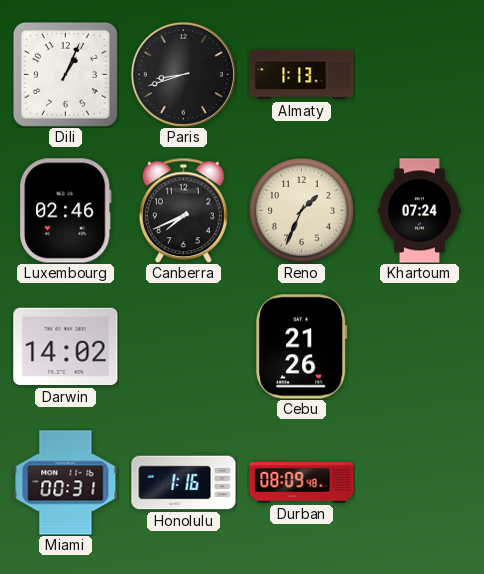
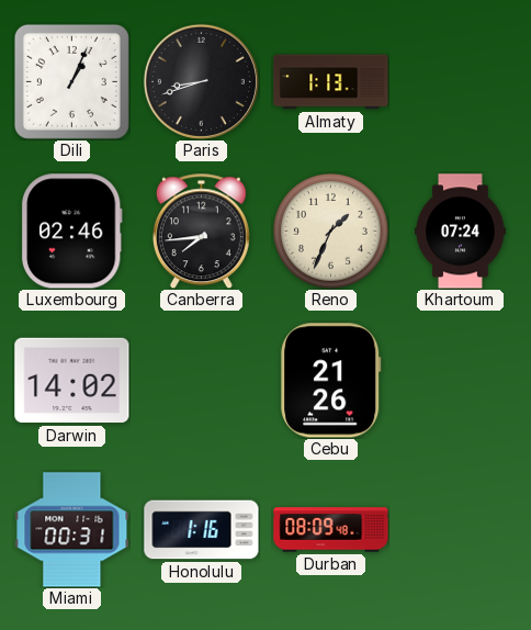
Canberra: 7:41 -> 7:44 (201, 230)
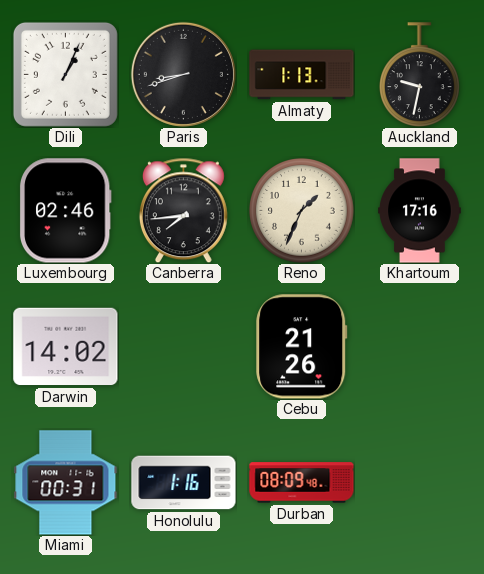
Auckland: none -> 9:32 (420, 74)
Khartoum: 07:24 -> 17:16 (420, 211)
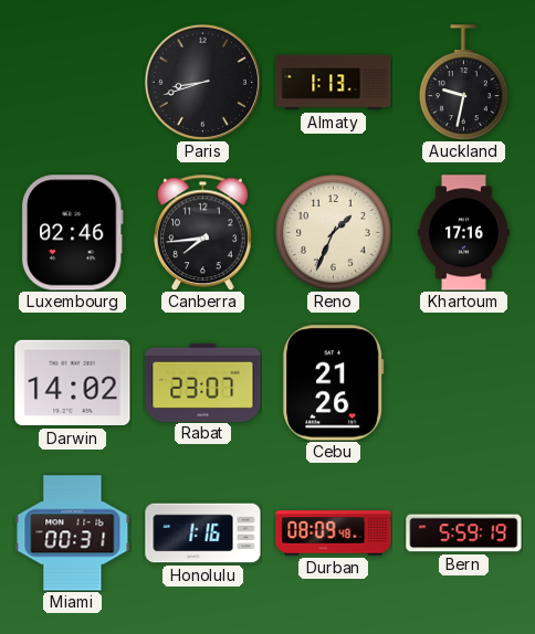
Dili: 1:04 -> none (65, 74)
Rabat: none -> 23:07 (203, 382)
Bern: none -> 5:59 (464, 533)
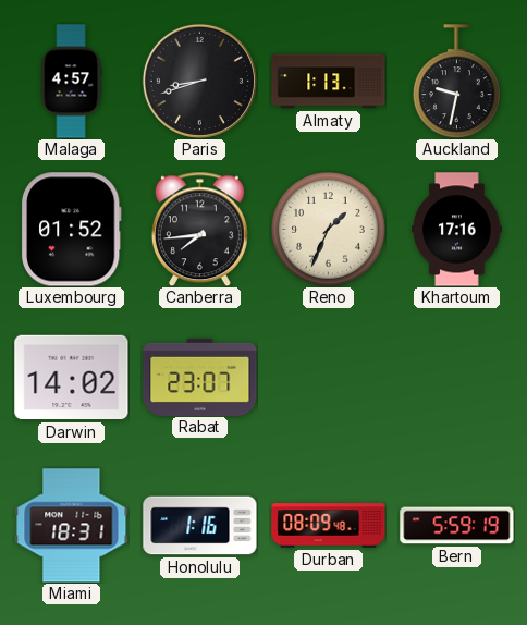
Malaga: none -> 4:57 (71, 82)
Luxembourg: 02:46 -> 01:52 (71, 230)
Cebu: 21:26 -> none (334, 383)
Miami: 00:31 -> 18:31 (72, 526)
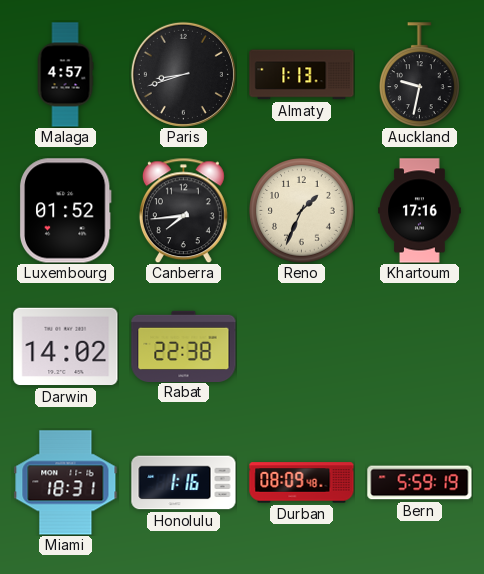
Rabat: 23:07 -> 22:38 (184, 346)
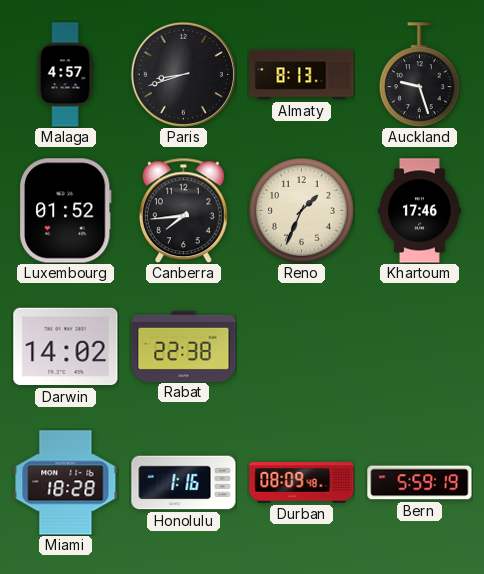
Almaty: 1:13 -> 8:13 (302, 75)
Auckland: 9:32 -> 9:27 (420, 74)
Khartoum: 17:16 -> 17:46 (420, 211)
Miami: 18:31 -> 18:28 (66, 483)
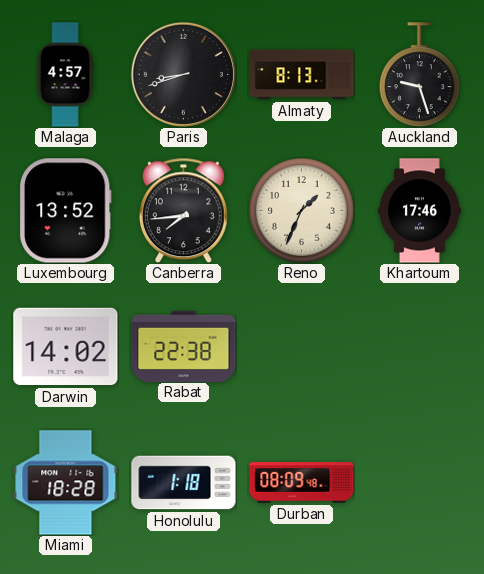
Luxembourg: 01:52 -> 13:52 (65, 211)
Honolulu: 1:16 -> 1:18 (184, 483)
Bern: 5:59 -> none (420, 483)
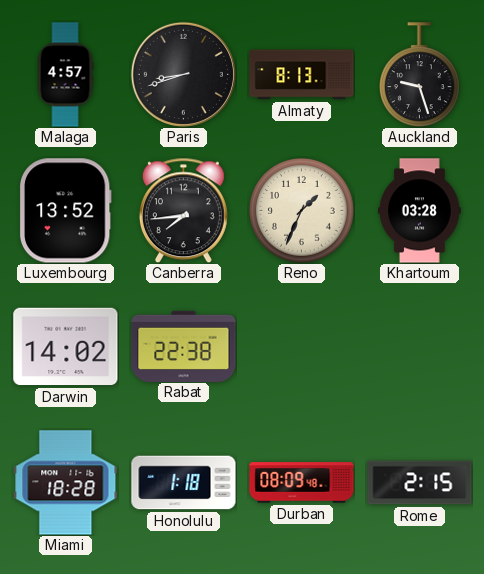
Khartoum: 17:46 -> 03:28 (420, 211)
Rome: none -> 2:15 (420, 483)
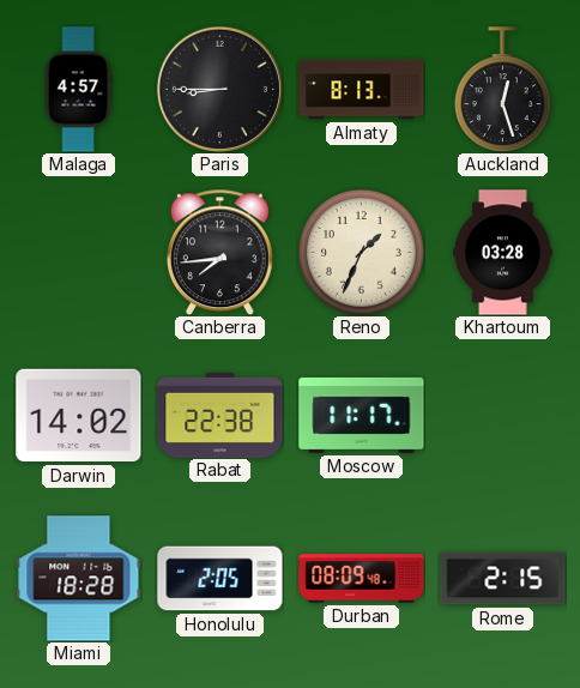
Paris: 8:42 -> 8:45 (219, 89)
Auckland: 9:27 -> 12:27 (503, 89)
Luxembourg: 13:52 -> none (65, 211)
Moscow: none -> 11:17 (362, 415)
Honolulu: 1:18 -> 2:05 (220, 579)
